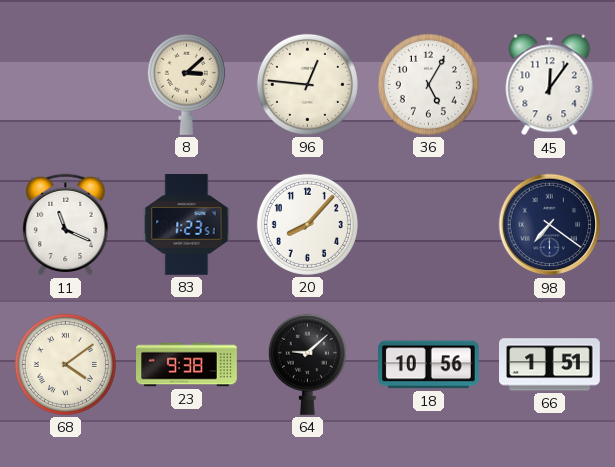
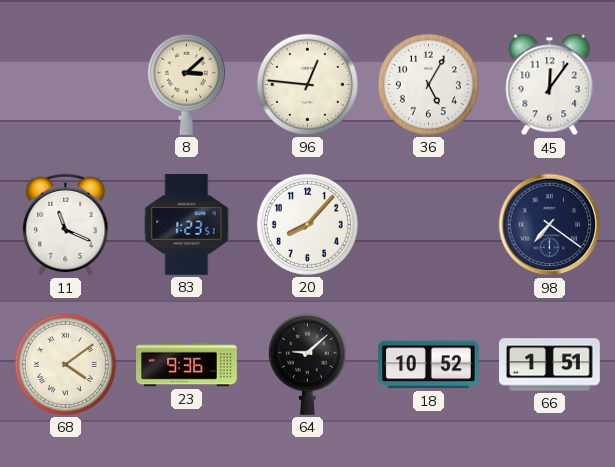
23: 9:38 -> 9:36 (187, 365)
18: 10:56 -> 10:52 (429, 365)
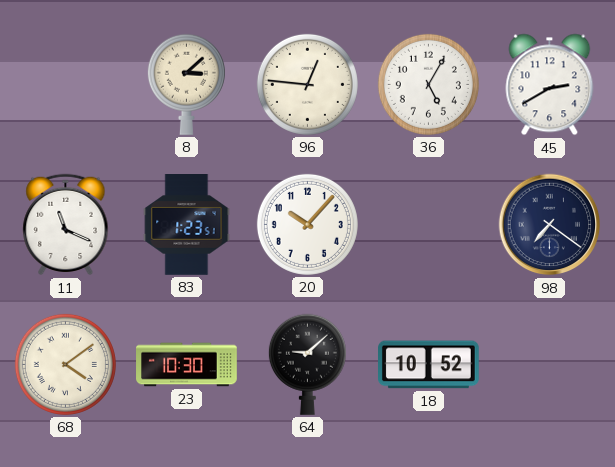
45: 12:06 -> 2:40 (550, 85)
20: 8:07 -> 10:07 (307, 224)
23: 9:36 -> 10:30 (187, 365)
66: 1:51 -> none (550, 365)
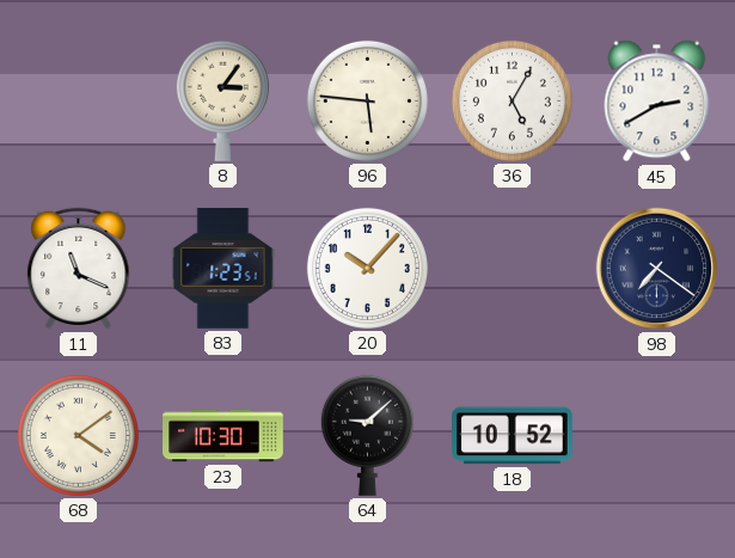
8: 3:08 -> 3:06 (222, 100)
96: 12:46 -> 5:46 (367, 100)
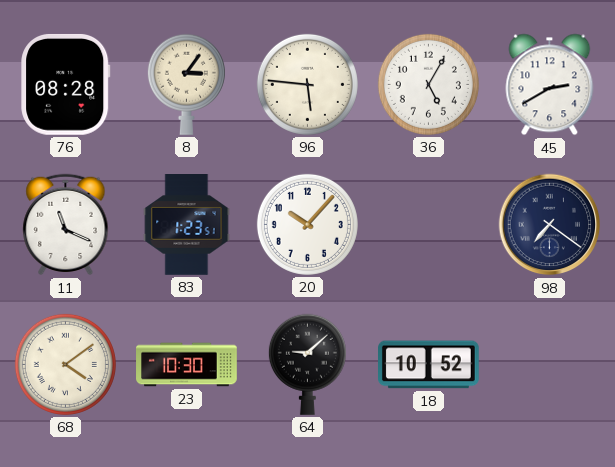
76: none -> 08:28 (66, 84)
